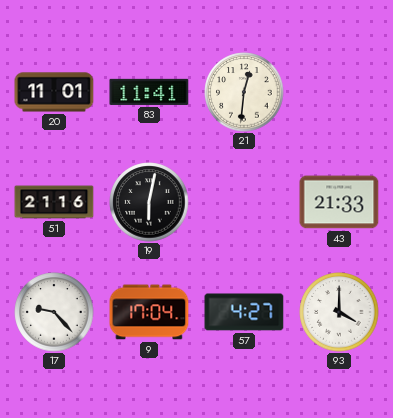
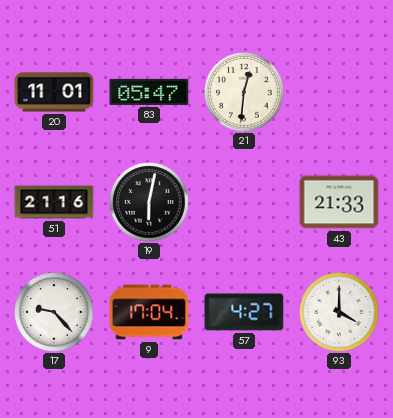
83: 11:41 -> 05:47 (149, 92)
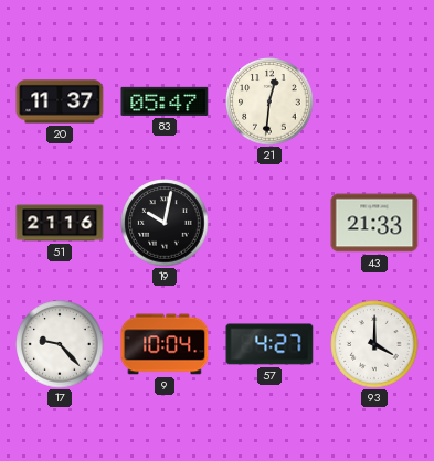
20: 11:01 -> 11:37 (60, 101)
19: 6:02 -> 10:02 (165, 223)
9: 17:04 -> 10:04 (165, 344)
